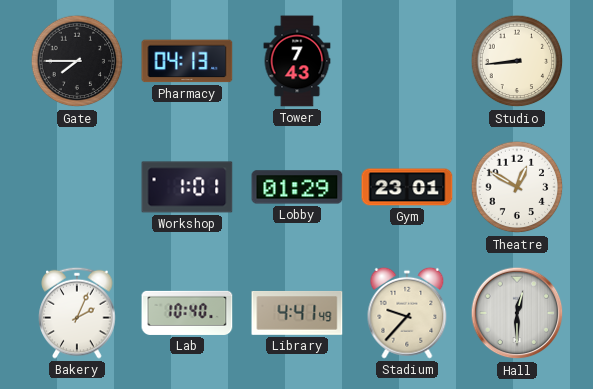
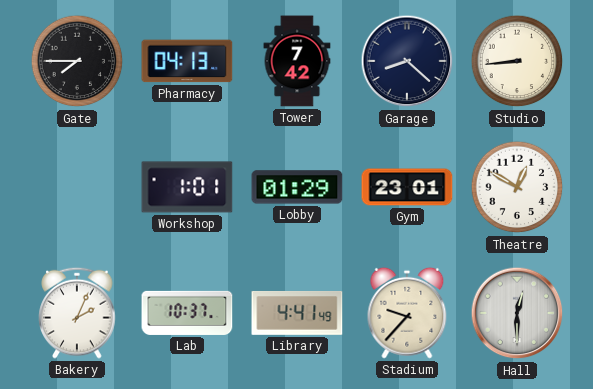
Tower: 7:43 -> 7:42 (297, 61)
Garage: none -> 8:22 (407, 61)
Lab: 10:40 -> 10:37 (187, 313)
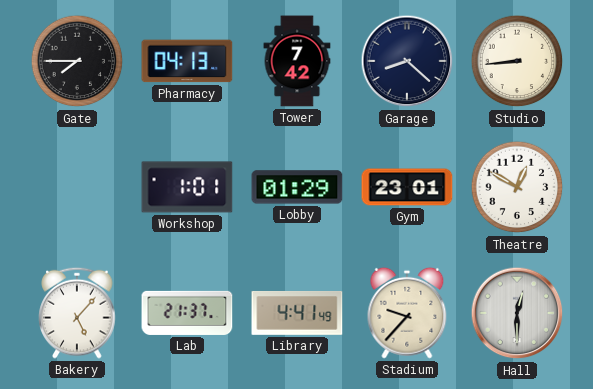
Bakery: 2:04 -> 5:07 (77, 313)
Lab: 10:37 -> 21:37 (187, 313)
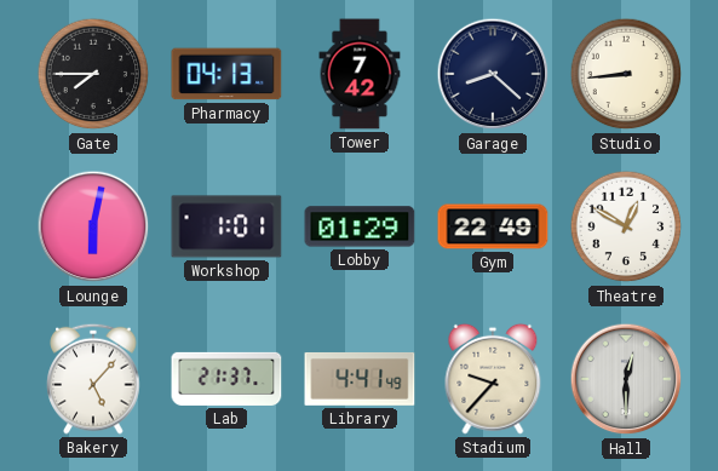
Lounge: none -> 6:02 (93, 226)
Gym: 23:01 -> 22:49 (493, 226)
